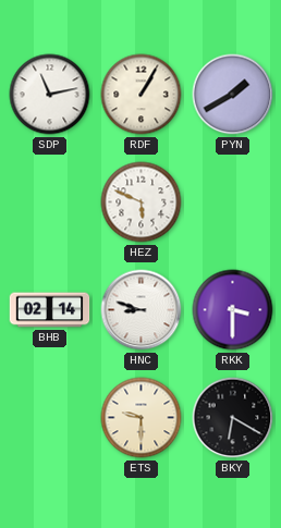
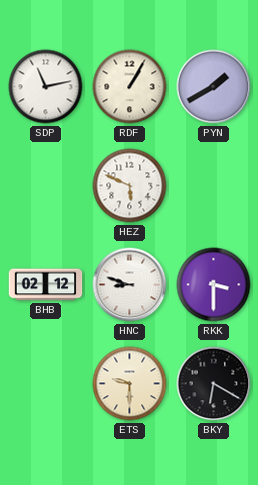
BHB: 02:14 -> 02:12 (46, 285)
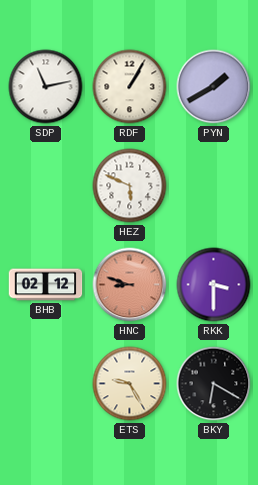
HNC dial: white -> salmon (130, 285)
ETS: 9:30 -> 9:25 (130, 384)
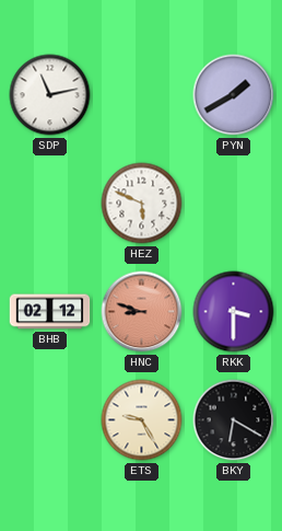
RDF: 1:05 -> none (130, 87)
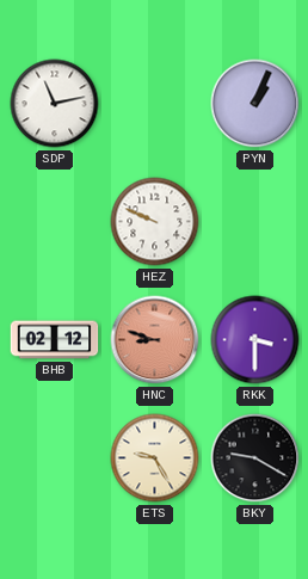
PYN: 1:40 -> 1:04 (255, 104)
HEZ: 5:49 -> 9:49 (155, 222)
BKY: 6:20 -> 9:20 (255, 458)
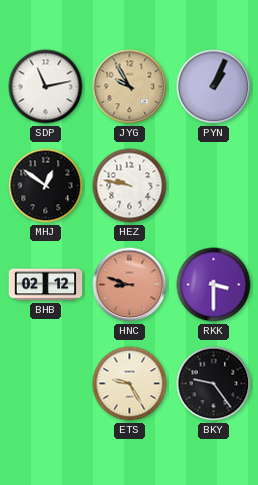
JYG: none -> 9:55 (130, 87)
MHJ: none -> 12:51 (46, 186)
HEZ: 9:49 -> 9:47 (130, 186)
BKY: 9:20 -> 9:24 (214, 384)
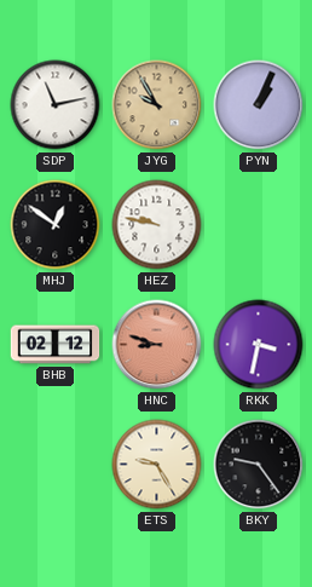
RKK: 3:30 -> 3:32 (259, 345)
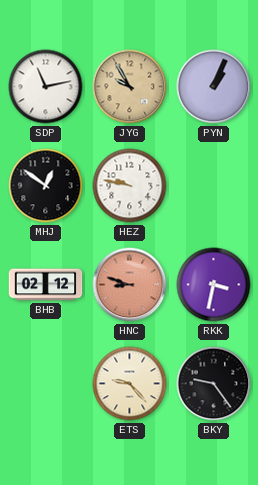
ETS: 9:25 -> 9:23 (130, 384)
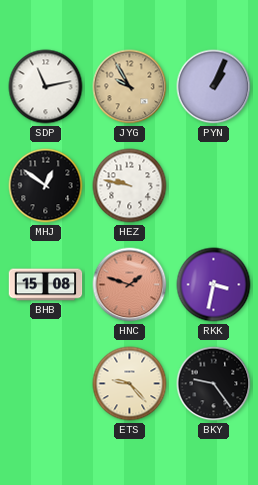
BHB: 02:12 -> 15:08 (46, 285)
HNC: 8:48 -> 1:48 (130, 285)
